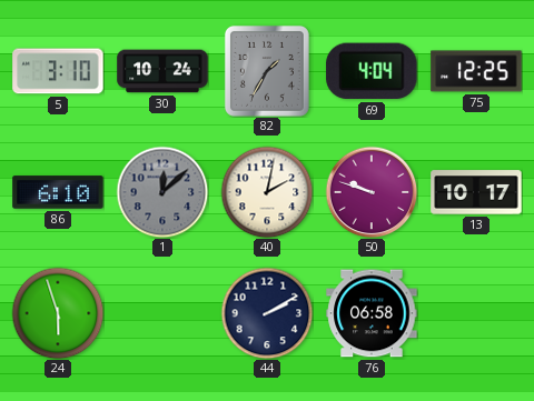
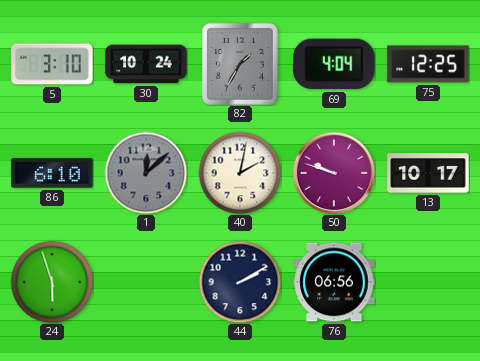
76: 06:58 -> 06:56 (334, 282)
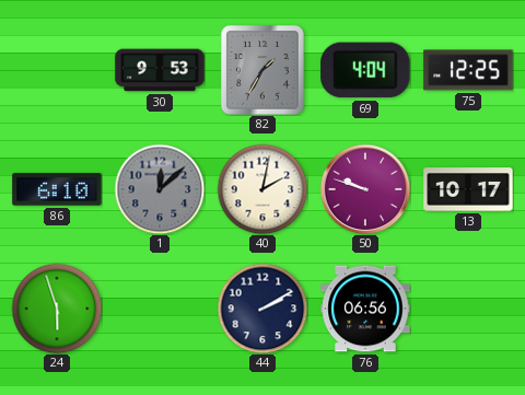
5: 3:10 -> none (52, 64)
30: 10:24 -> 9:53 (160, 70)
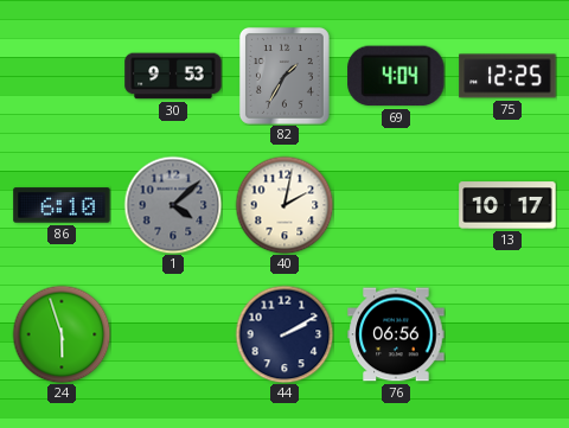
1: 12:08 -> 4:08 (173, 205)
50: 9:48 -> none (365, 189)
